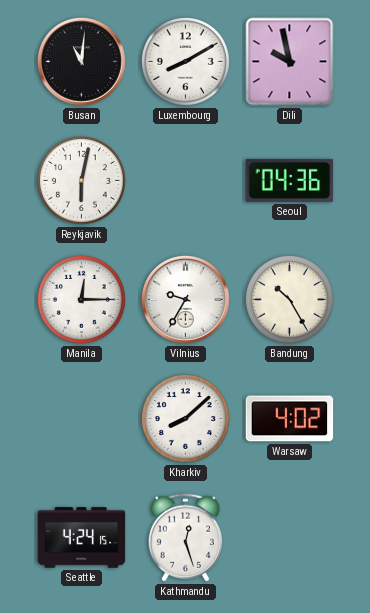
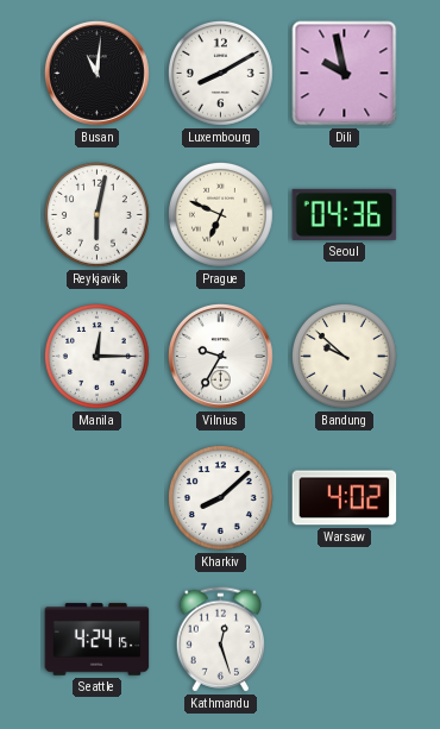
Prague: none -> 6:49 (220, 214)
Bandung: 10:25 -> 9:52 (344, 356)
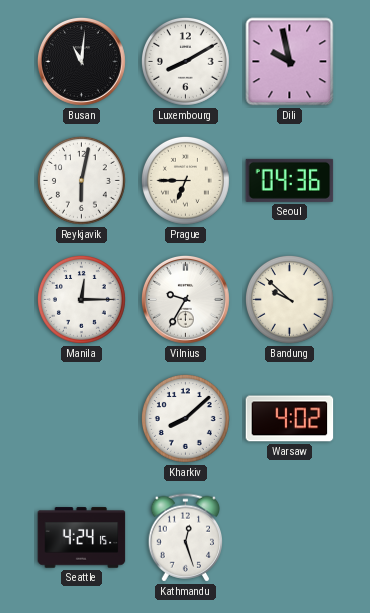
Prague: 6:49 -> 6:45 (185, 180)
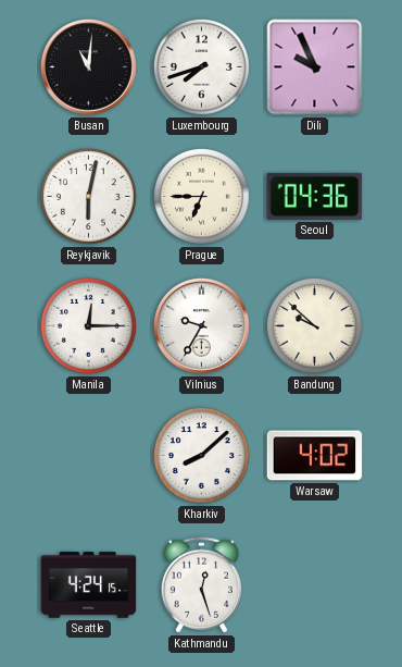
Luxembourg: 8:10 -> 7:42 (201, 66)
Dili: 9:58 -> 9:56 (315, 67)
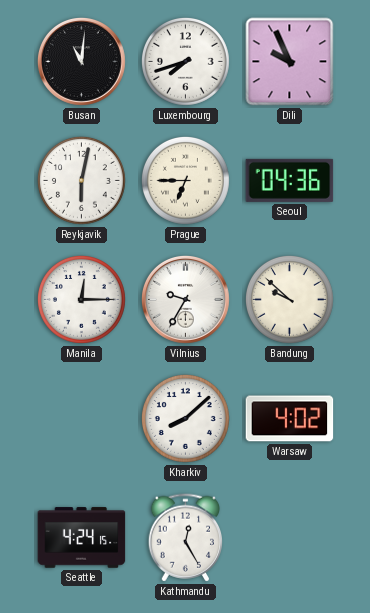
Kathmandu: 12:27 -> 12:25 (186, 538)
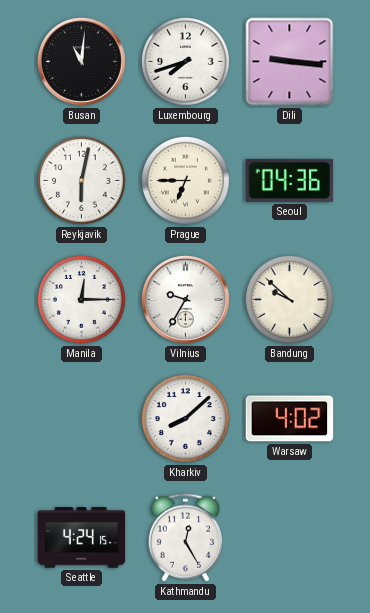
Dili: 9:56 -> 9:16 (290, 62)
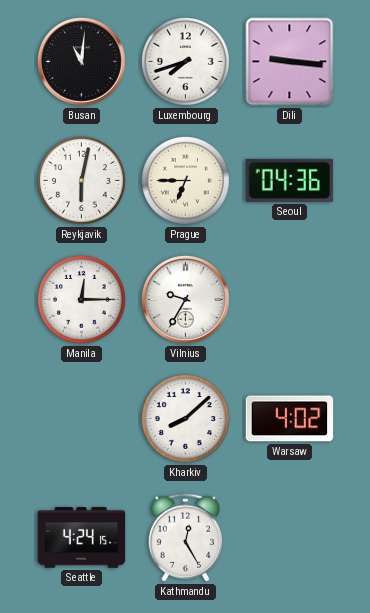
Bandung: 9:52 -> none (289, 299)
